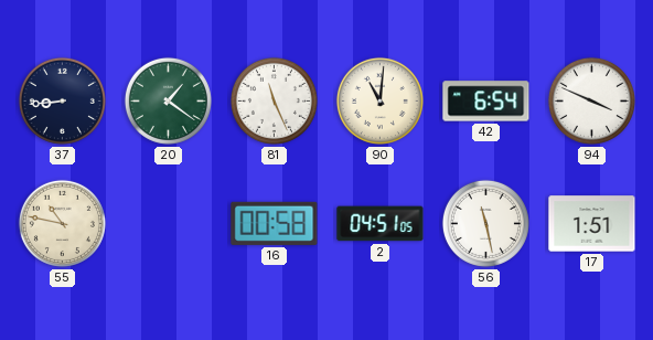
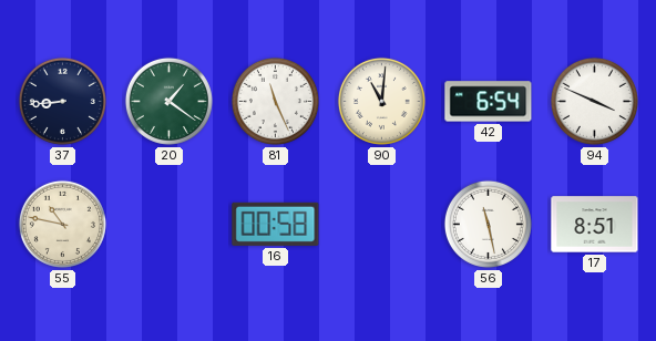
2: 04:51 -> none (381, 224)
17: 1:51 -> 8:51 (595, 225)
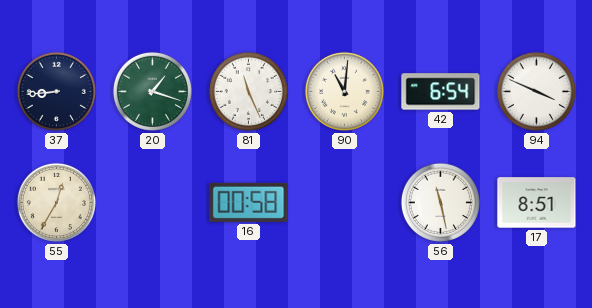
20: 1:21 -> 1:18 (152, 91)
55: 10:47 -> 12:35 (56, 202)
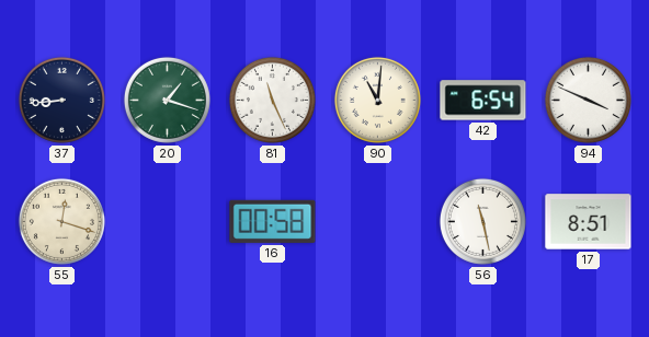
55: 12:35 -> 12:18 (61, 221)
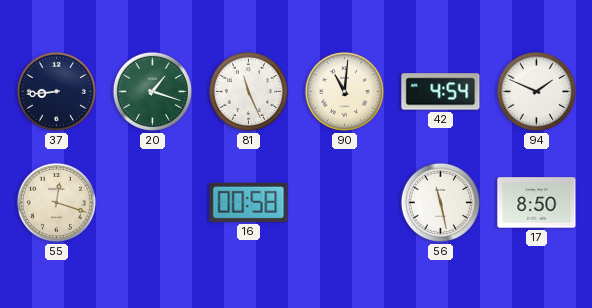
42: 6:54 -> 4:54 (441, 92)
94: 3:49 -> 1:49 (536, 91)
17: 8:51 -> 8:50 (537, 203)
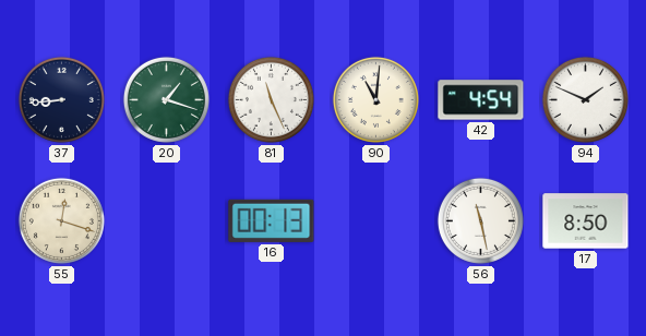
16: 00:58 -> 00:13 (272, 220)
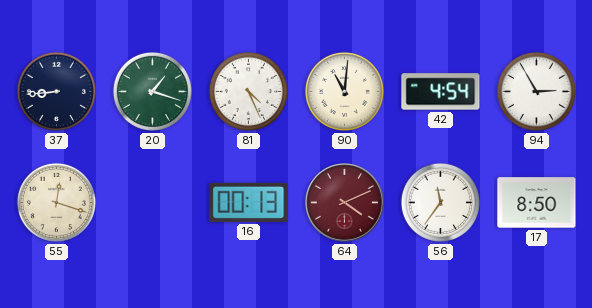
81: 11:26 -> 4:26 (248, 91)
94: 1:49 -> 2:55 (536, 91)
64: none -> 4:11 (345, 203)
56: 11:28 -> 11:36 (440, 202)
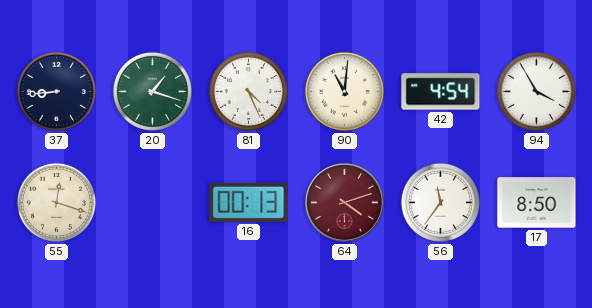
94: 2:55 -> 3:55 (536, 91)
64: 4:11 -> 4:12 (345, 203)
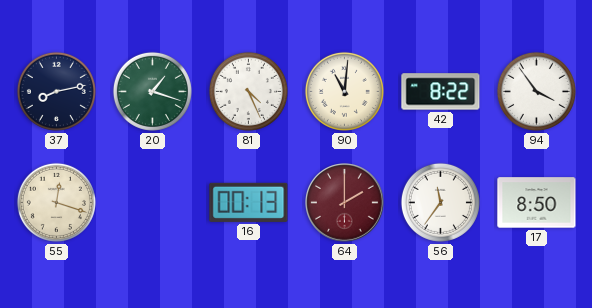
37: 8:44 -> 8:13 (56, 91)
42: 4:54 -> 8:22 (441, 92)
94: 3:55 -> 3:54 (536, 91)
64: 4:12 -> 2:00 (345, 203)
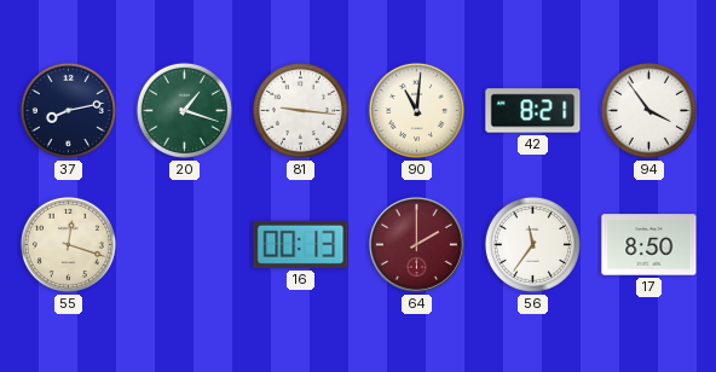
81: 4:26 -> 9:16 (300, 110)
42: 8:22 -> 8:21 (533, 111)
